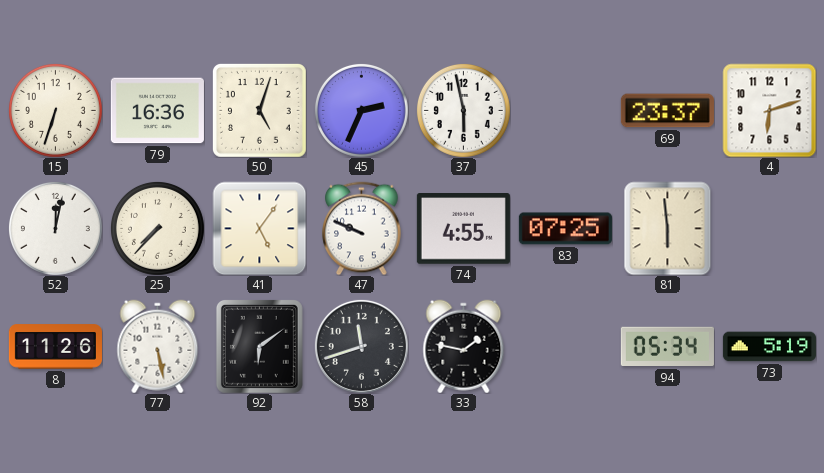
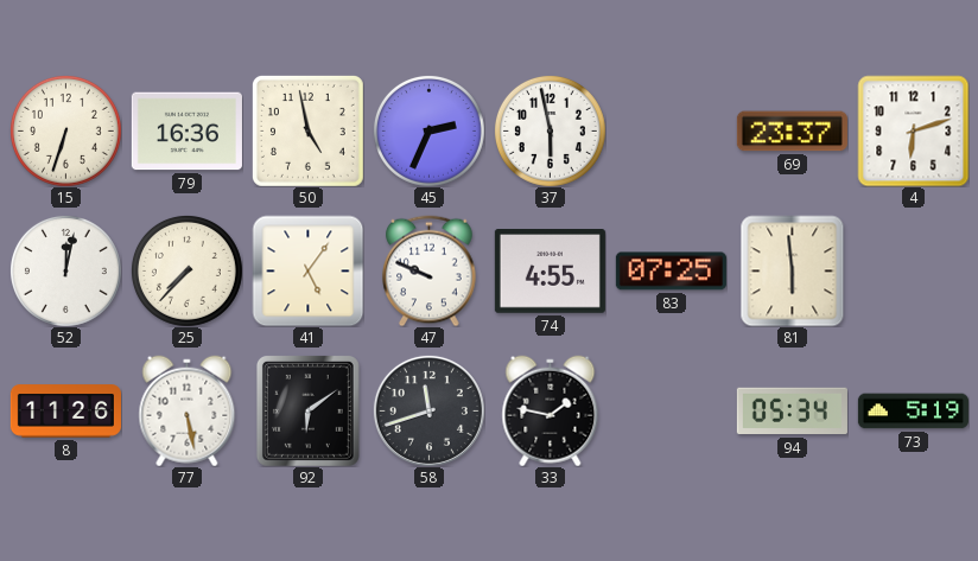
50: 5:03 -> 4:58 (307, 130)
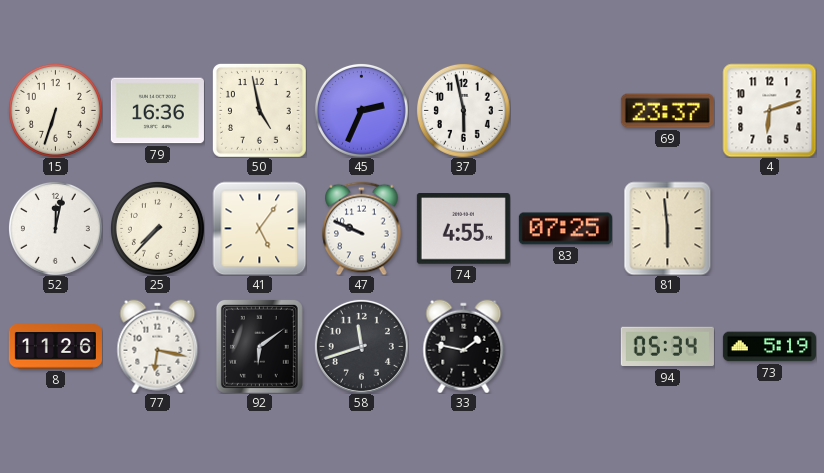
77: 5:28 -> 6:17 (158, 346)
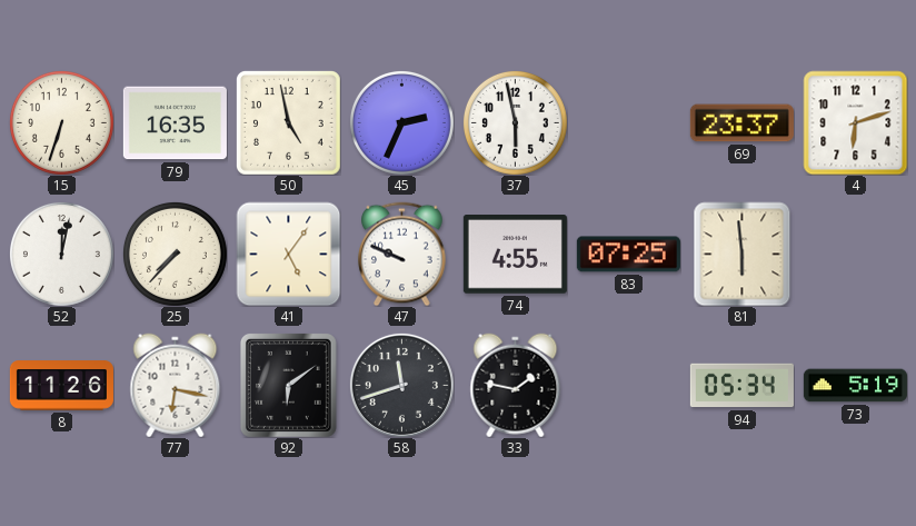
79: 16:36 -> 16:35 (175, 123)
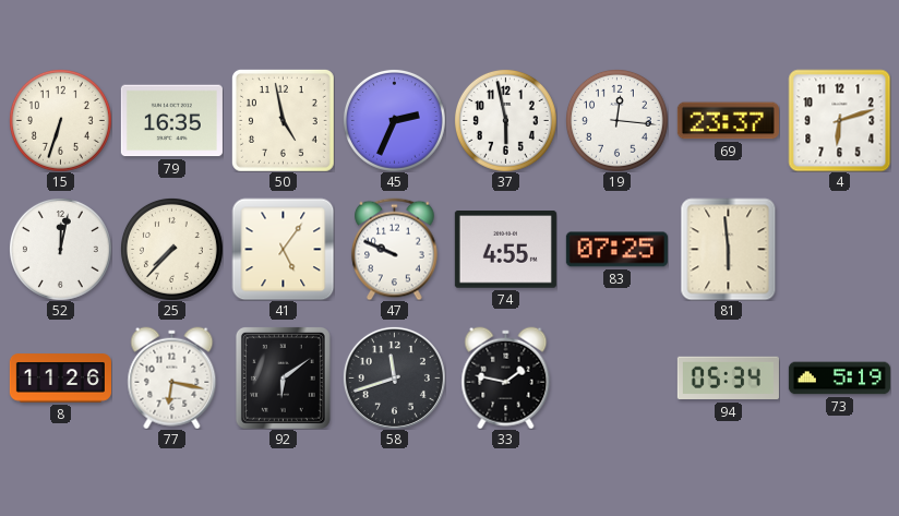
19: none -> 12:16 (616, 120)
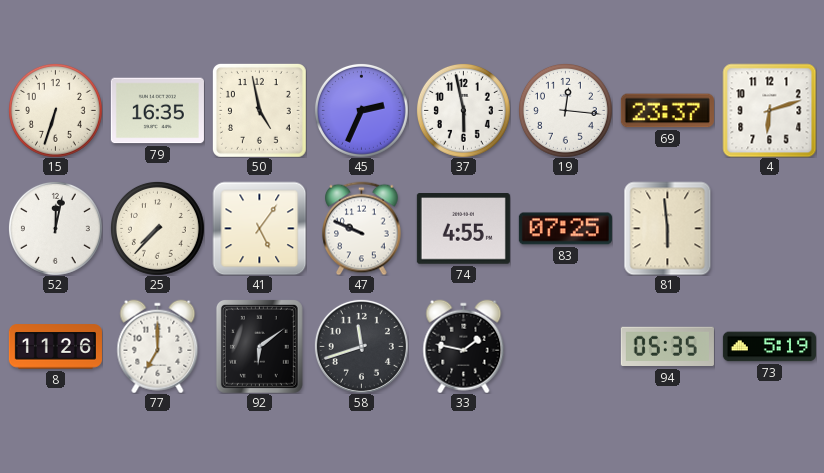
77: 6:17 -> 7:00 (158, 346)
94: 05:34 -> 05:35 (667, 347)
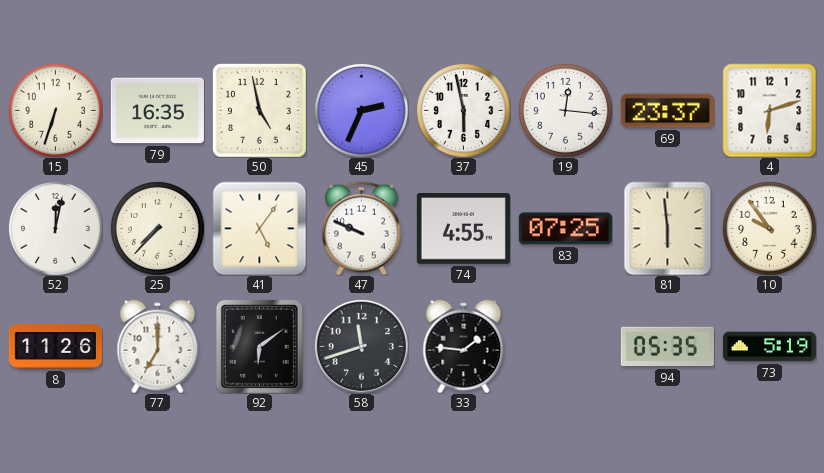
10: none -> 9:54 (769, 228)
33: 1:47 -> 1:46 (464, 346)
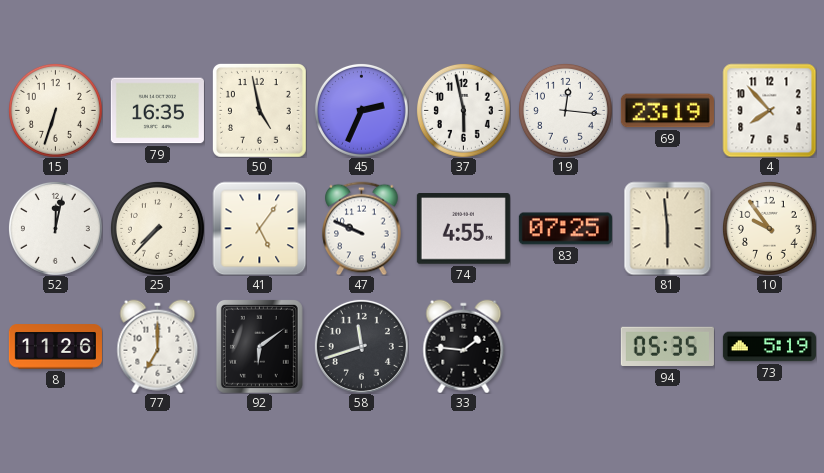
69: 23:37 -> 23:19 (667, 111)
4: 6:12 -> 7:53 (769, 110)
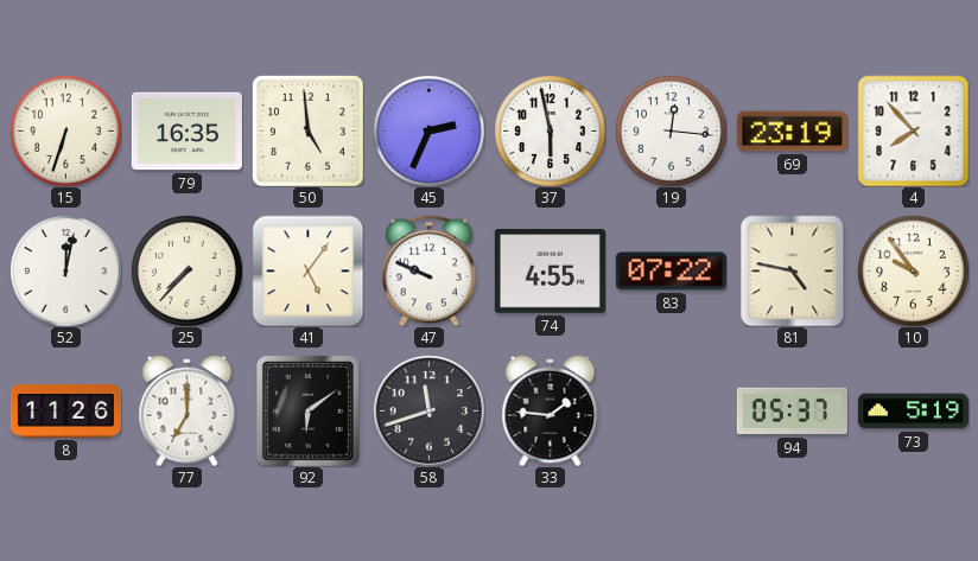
50: 4:58 -> 4:59 (307, 130)
83: 07:25 -> 07:22 (671, 272)
81: 5:59 -> 4:47 (793, 270)
94: 05:35 -> 05:37 (792, 412)
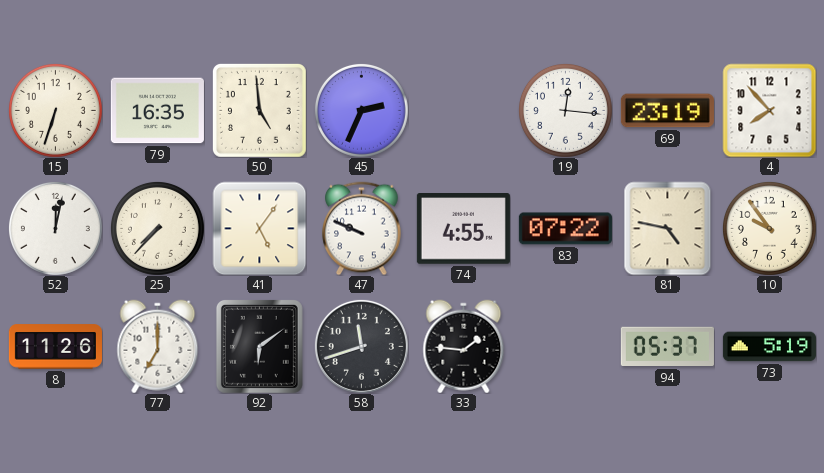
37: 5:58 -> none (550, 130)
